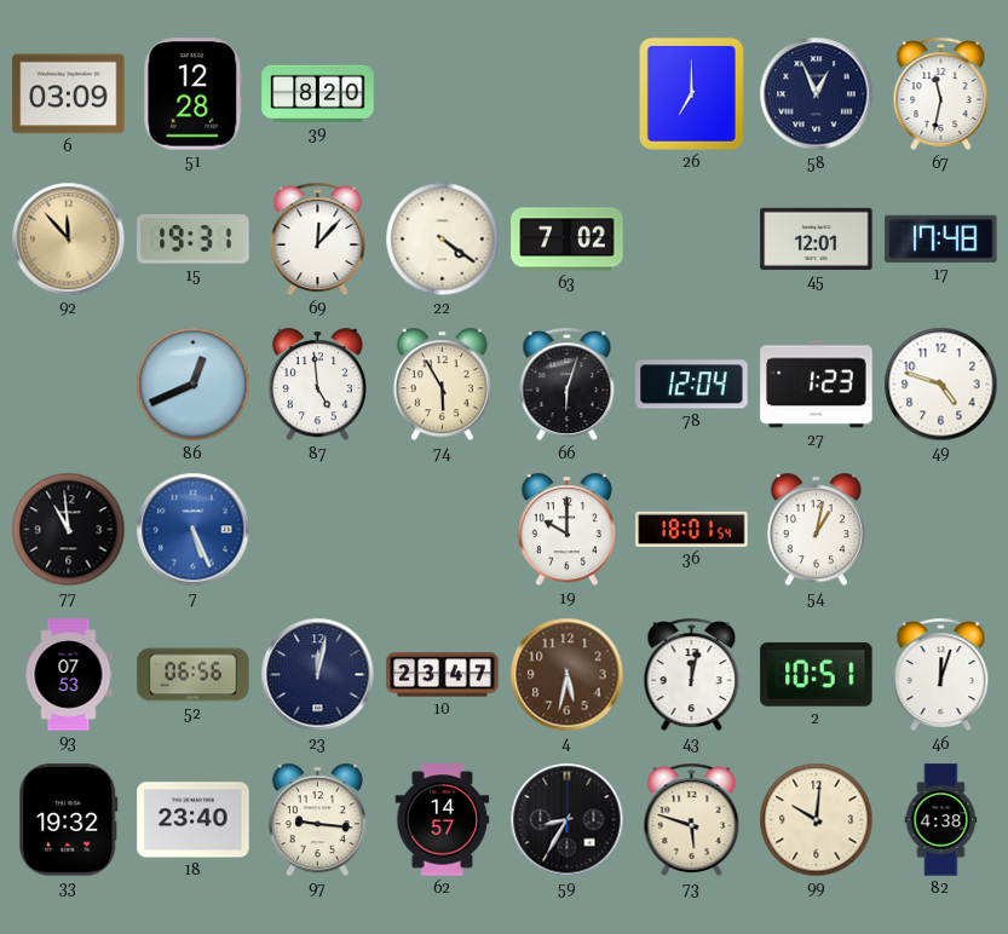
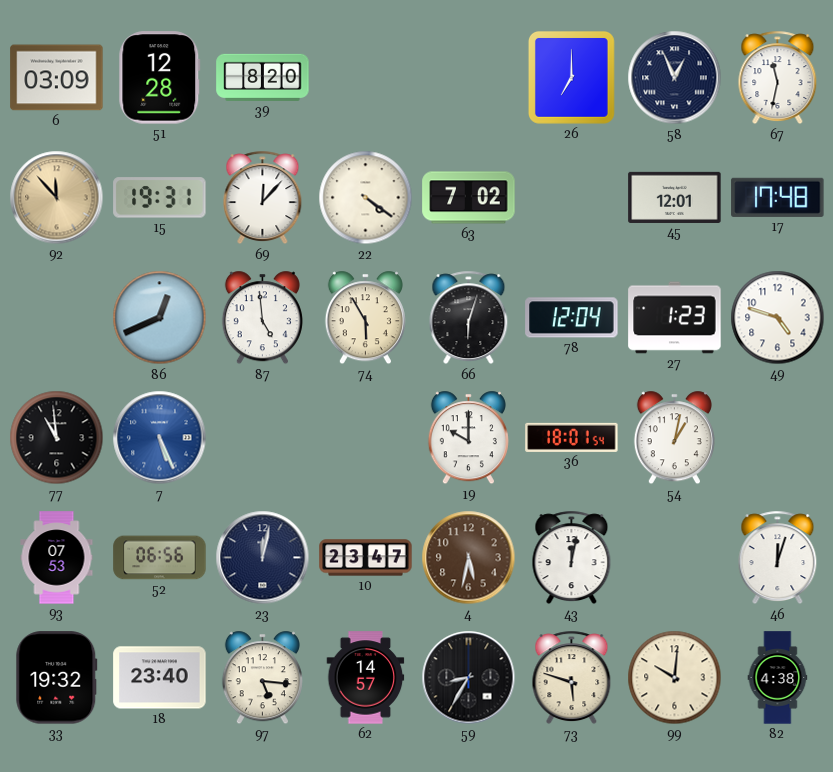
2: 10:51 -> none (817, 675)
97: 9:16 -> 5:16 (262, 678)
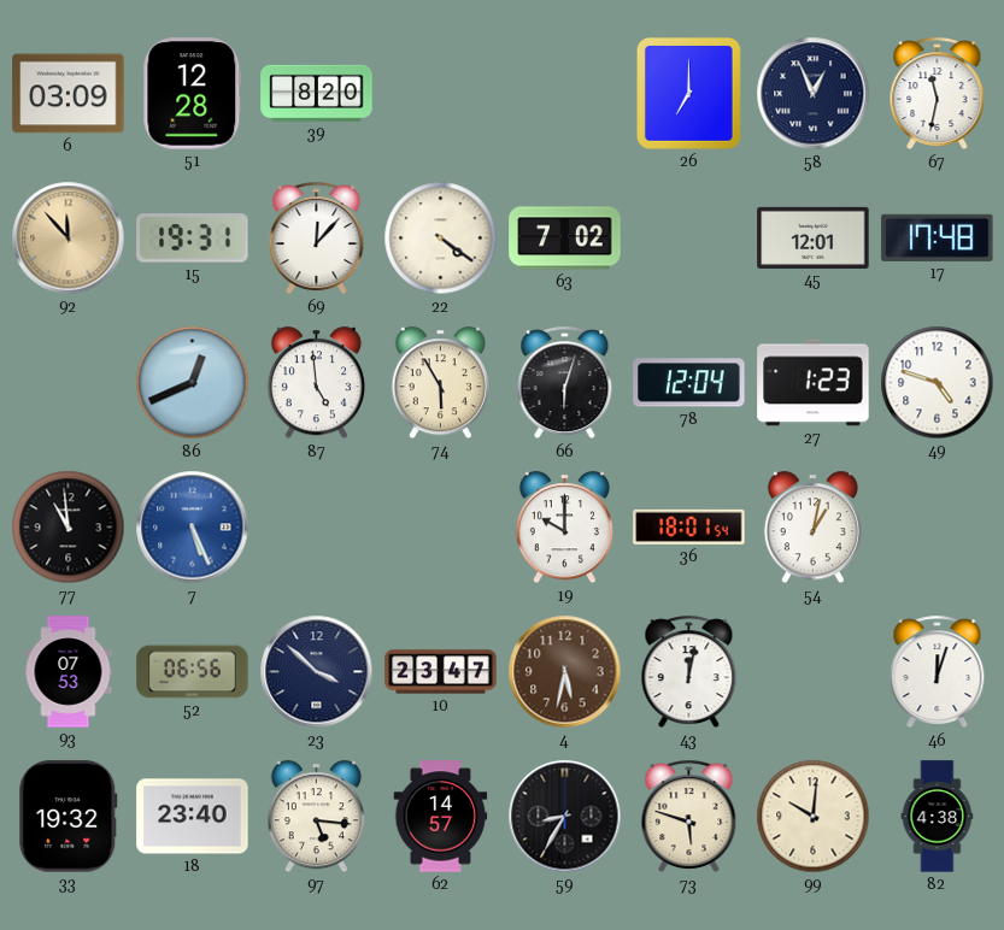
23: 12:02 -> 3:52 (317, 672)
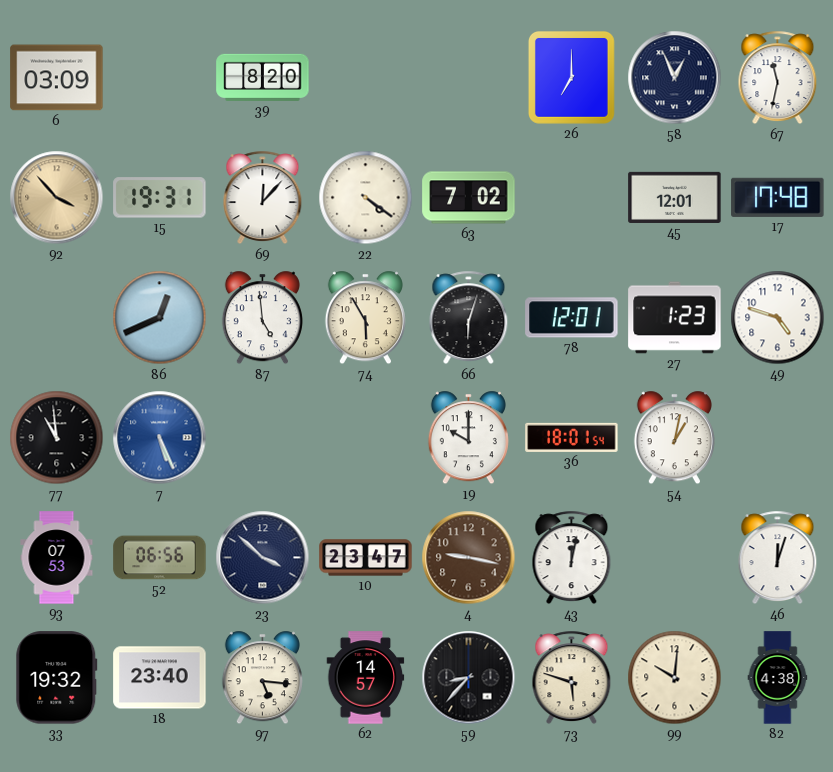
51: 12:28 -> none (193, 94)
92: 11:53 -> 3:53 (57, 198)
78: 12:04 -> 12:01 (572, 318)
4: 5:32 -> 9:17 (469, 558)
59: 8:35 -> 8:37 (469, 678)
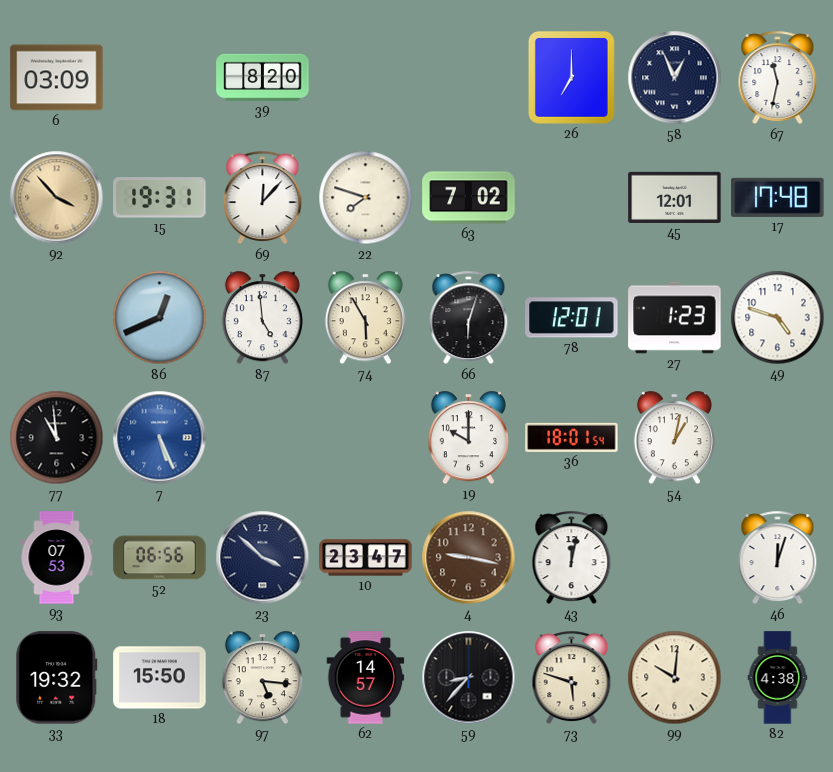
22: 4:21 -> 7:48 (366, 198)
18: 23:40 -> 15:50 (160, 678)
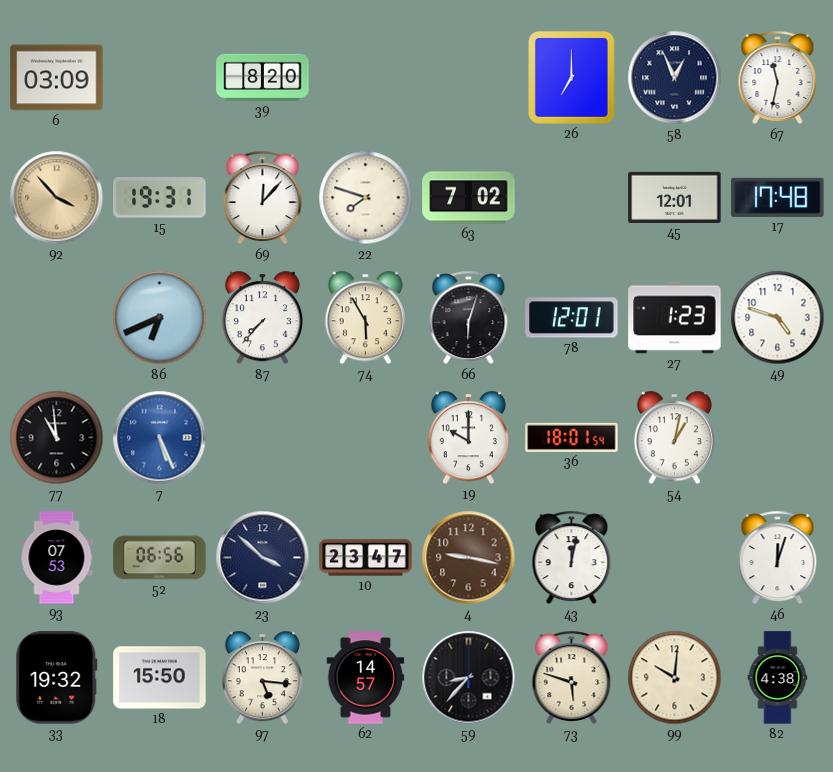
86: 12:41 -> 6:41 (160, 318)
87: 4:59 -> 7:37 (262, 318)
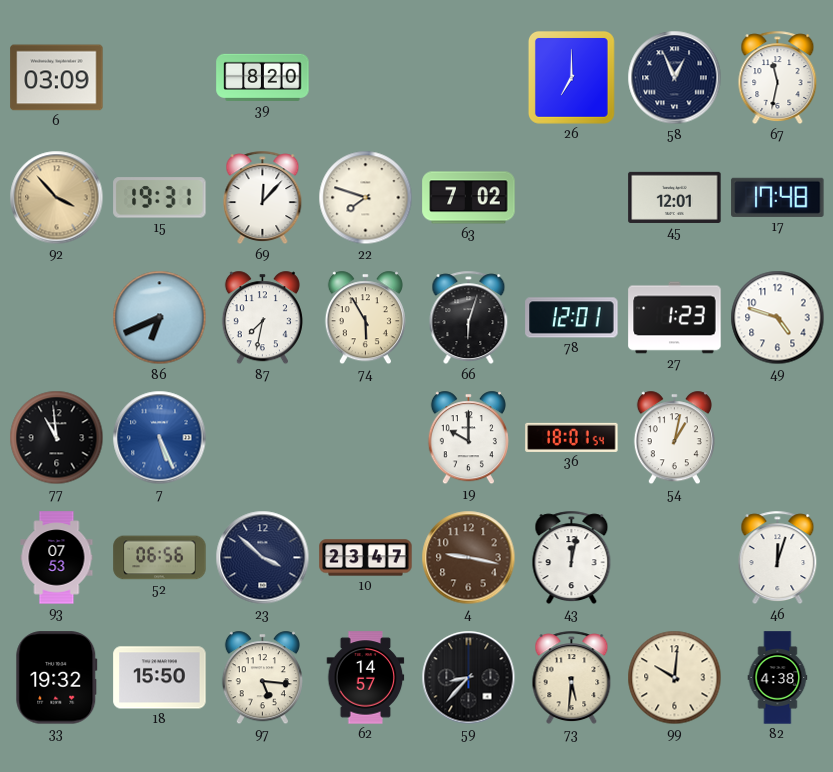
87: 7:37 -> 7:32 (262, 318)
73: 5:48 -> 5:31 (572, 678)
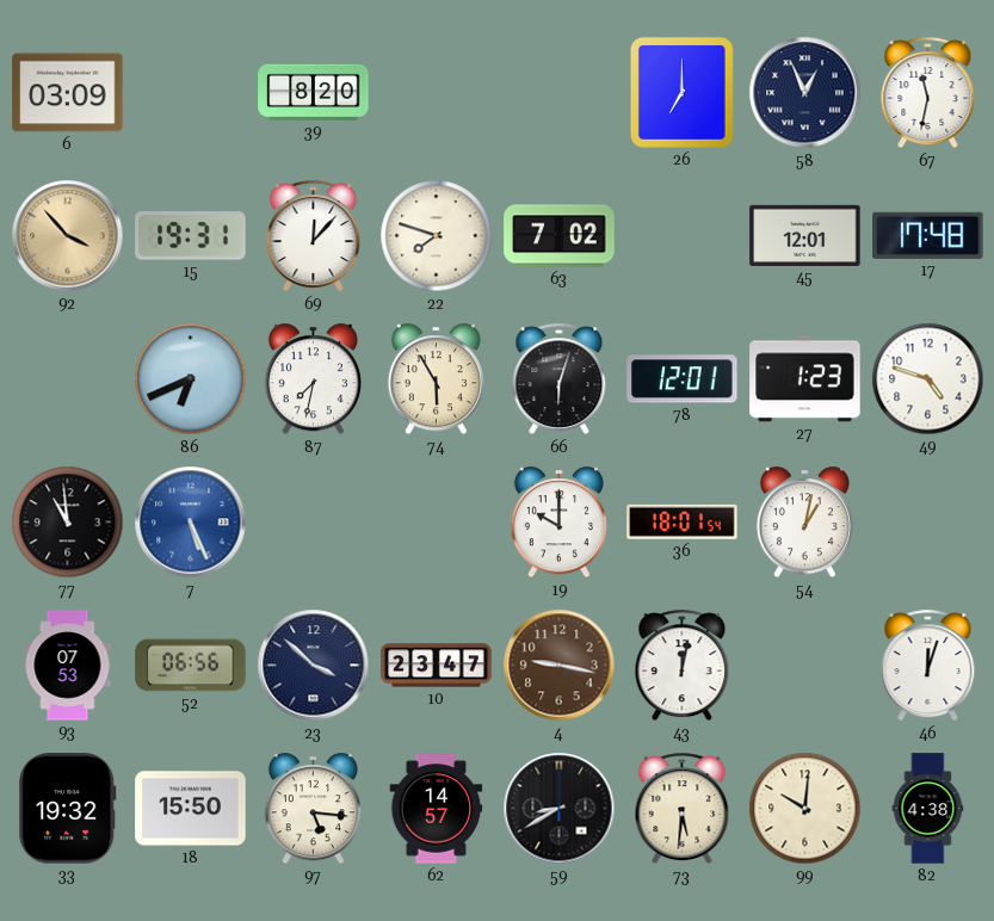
59: 8:37 -> 8:40 (560, 809)
